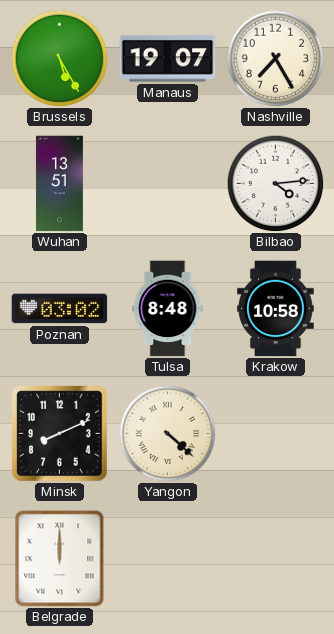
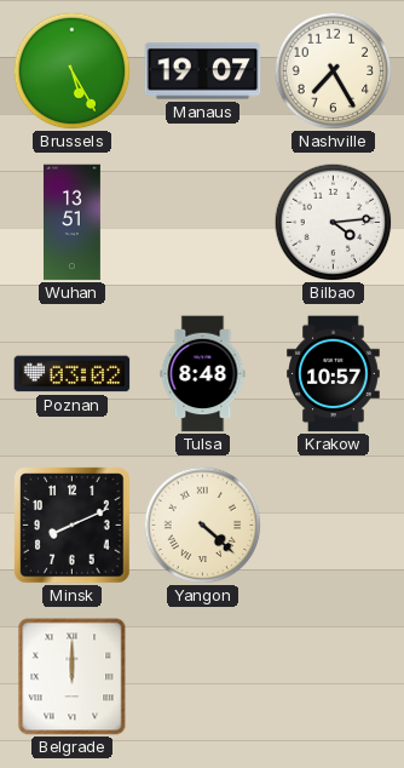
Krakow: 10:58 -> 10:57 (334, 374)
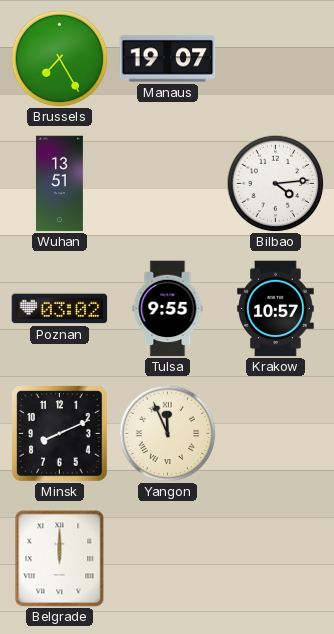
Brussels: 5:25 -> 7:25 (59, 58)
Nashville: 7:25 -> none (333, 70)
Tulsa: 8:48 -> 9:55 (168, 309)
Yangon: 4:22 -> 11:56 (167, 433)
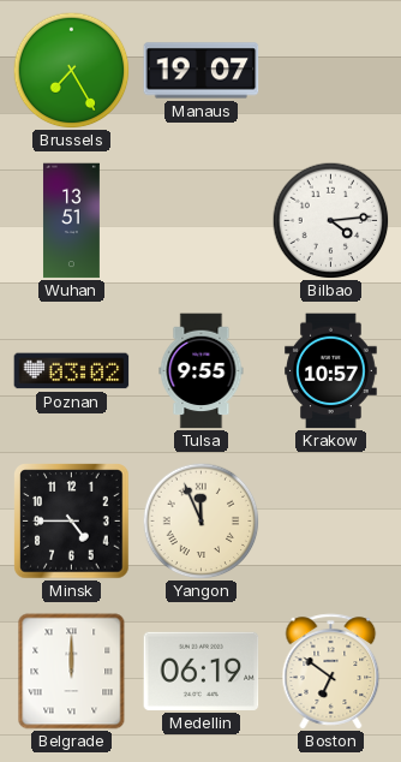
Minsk: 8:11 -> 4:45 (72, 522)
Medellin: none -> 06:19 (202, 671)
Boston: none -> 6:51 (331, 672)
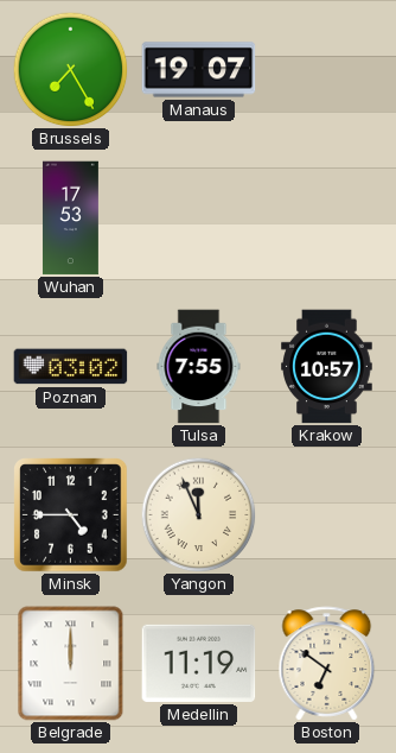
Wuhan: 13:51 -> 17:53 (70, 219)
Bilbao: 4:14 -> none (330, 220)
Tulsa: 9:55 -> 7:55 (199, 367)
Medellin: 06:19 -> 11:19 (199, 663)
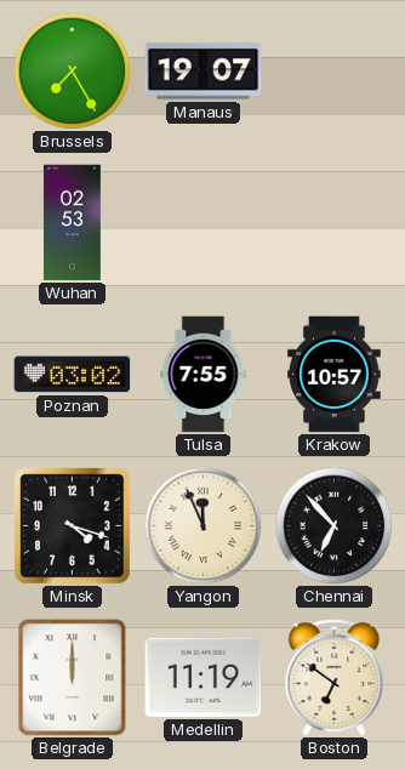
Wuhan: 17:53 -> 02:53 (72, 223)
Minsk: 4:45 -> 4:18 (73, 526)
Chennai: none -> 6:53 (333, 525)
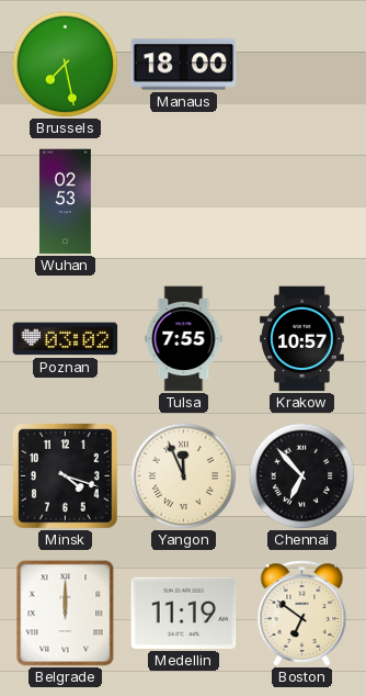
Brussels: 7:25 -> 7:28 (65, 64)
Manaus: 19:07 -> 18:00 (184, 65)
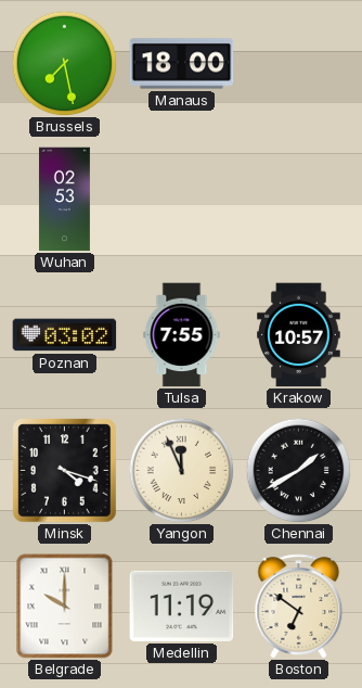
Chennai: 6:53 -> 1:40 (298, 470)
Belgrade: 12:00 -> 10:00 (65, 607)
